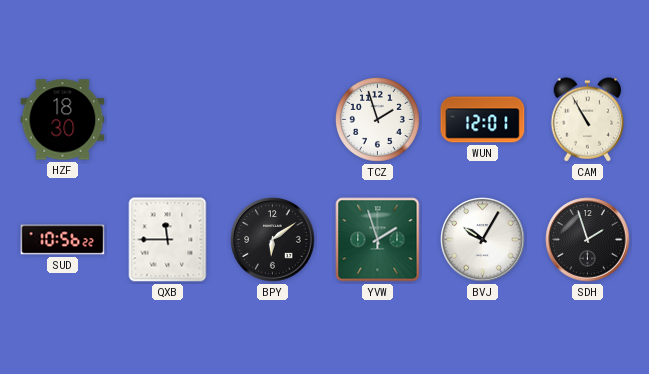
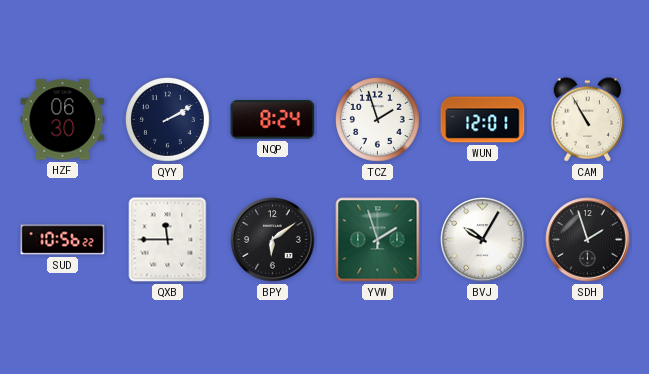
HZF: 18:30 -> 06:30 (63, 120)
QYY: none -> 2:10 (168, 120)
NQP: none -> 8:24 (273, 120)
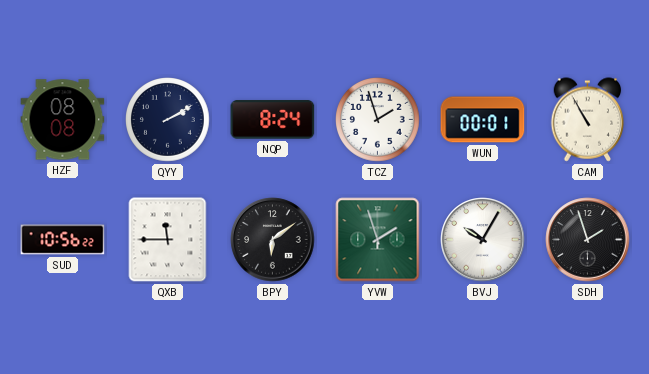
HZF: 06:30 -> 08:08 (63, 120)
WUN: 12:01 -> 00:01 (483, 120)
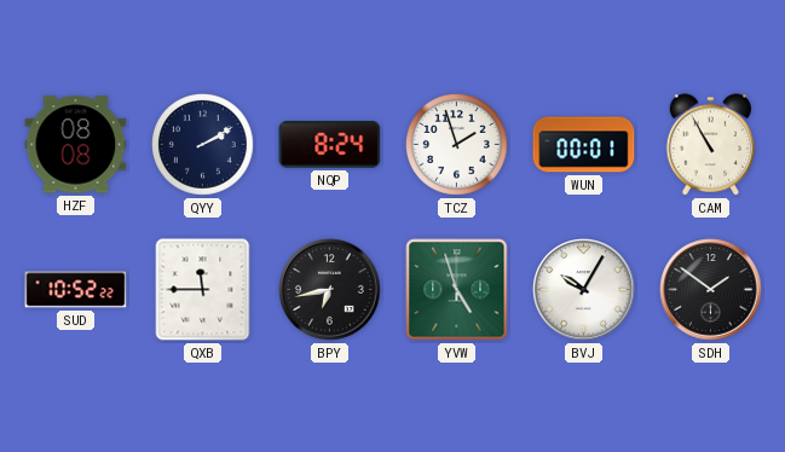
SUD: 10:56 -> 10:52 (76, 290)
BPY: 6:09 -> 6:43 (330, 290)
YVW: 1:57 -> 4:57 (457, 290)
SDH: 1:57 -> 1:51 (711, 290)
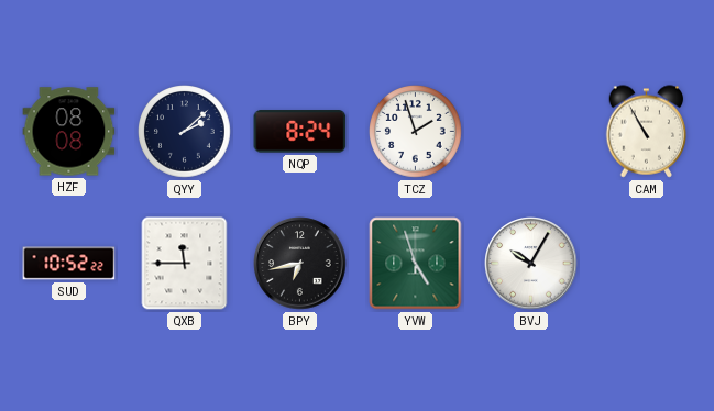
QYY: 2:10 -> 2:08 (185, 132)
WUN: 00:01 -> none (584, 145)
SDH: 1:51 -> none (711, 290)
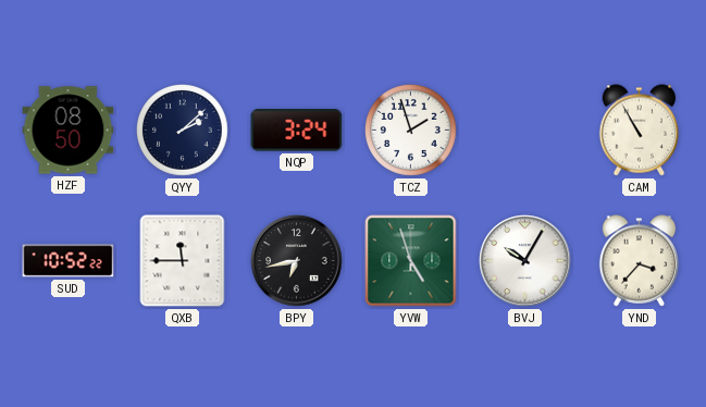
HZF: 08:08 -> 08:50 (69, 131)
NQP: 8:24 -> 3:24 (297, 131)
YND: none -> 3:37 (640, 261)
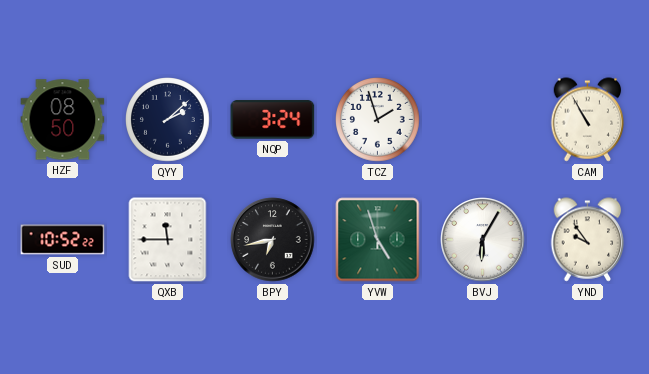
BVJ: 10:05 -> 6:05 (483, 240)
YND: 3:37 -> 9:54 (588, 240)
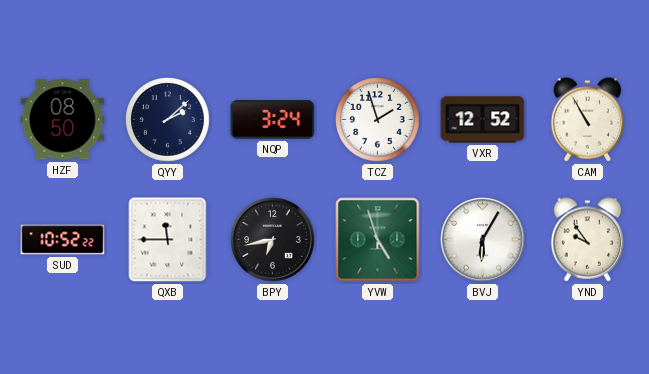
VXR: none -> 12:52 (483, 120)
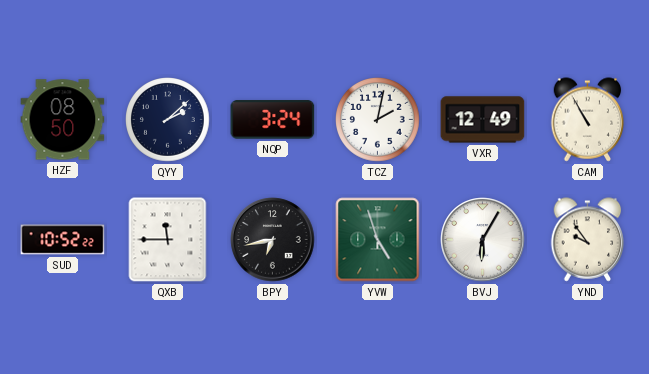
TCZ: 1:57 -> 2:02 (378, 120)
VXR: 12:52 -> 12:49 (483, 120)
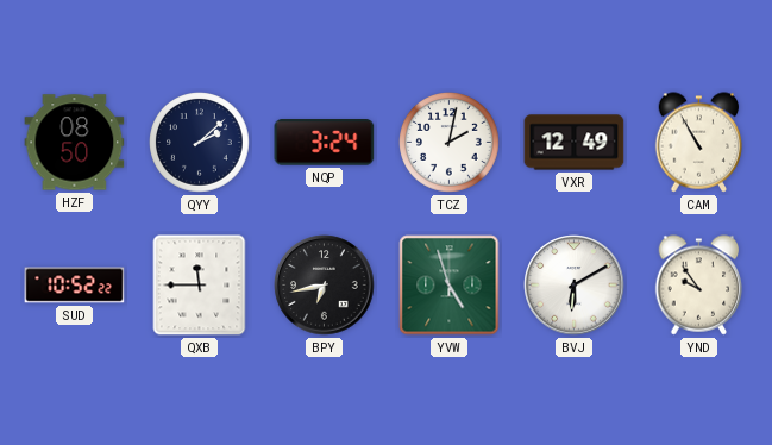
BVJ: 6:05 -> 6:10 (575, 286)
